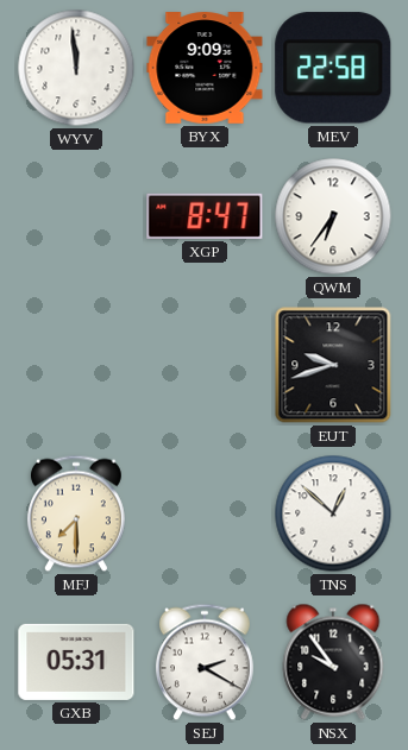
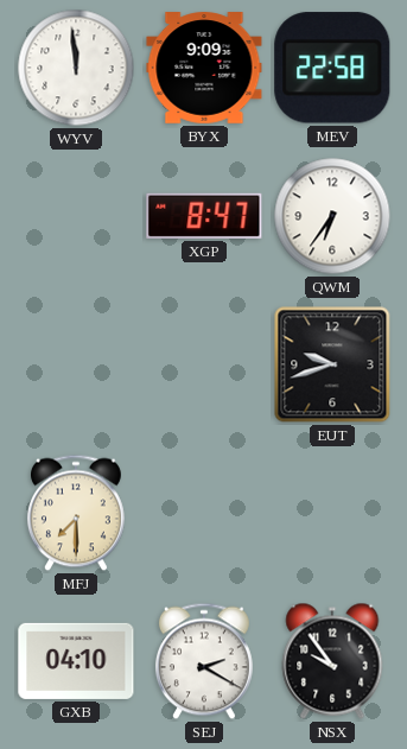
TNS: 12:52 -> none (333, 513)
GXB: 05:31 -> 04:10 (76, 661)
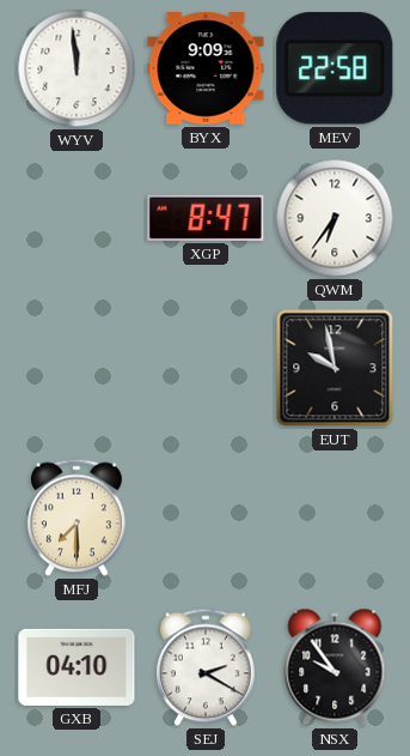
EUT: 9:42 -> 9:58 (335, 368)
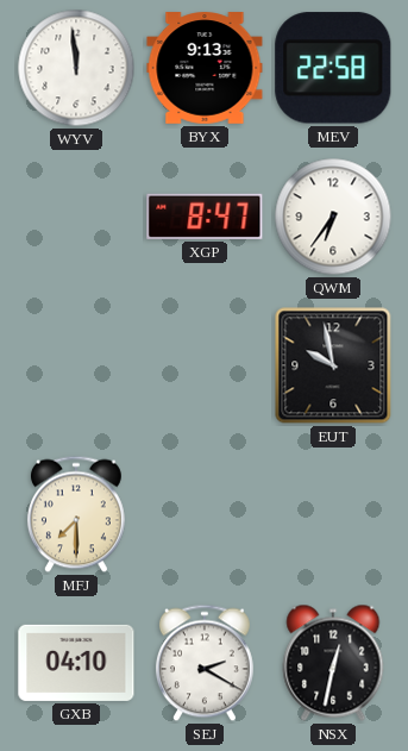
BYX: 9:09 -> 9:13 (205, 68)
NSX: 9:54 -> 12:32 (333, 663)
